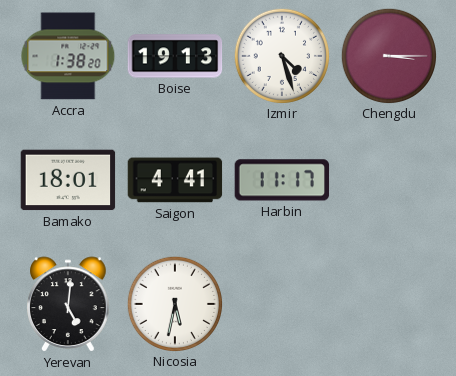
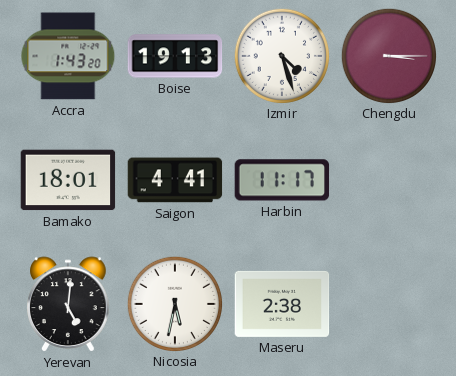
Accra: 1:38 -> 1:43 (68, 56)
Maseru: none -> 2:38 (282, 304)
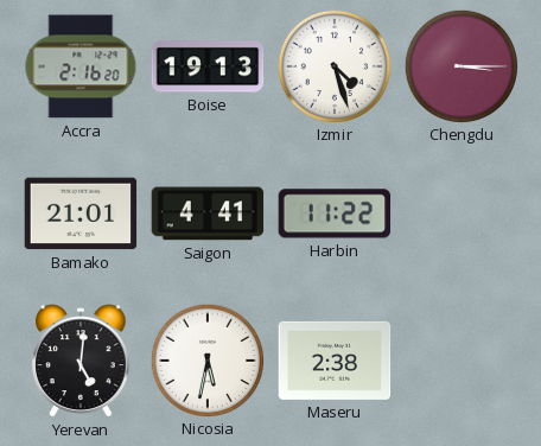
Accra: 1:43 -> 2:16 (81, 66)
Bamako: 18:01 -> 21:01 (81, 214)
Harbin: 11:17 -> 11:22 (335, 214)
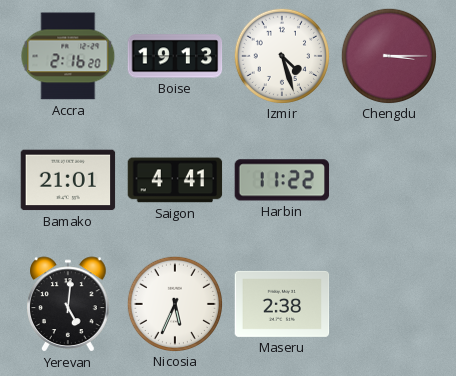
Nicosia: 5:32 -> 5:34 (174, 303)
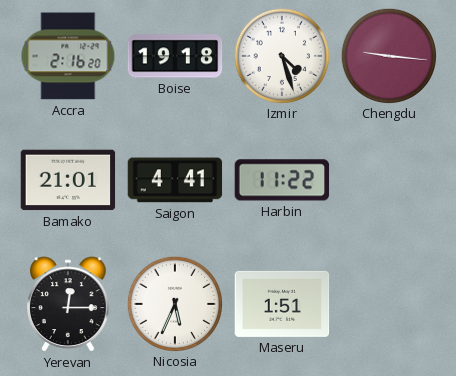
Boise: 19:13 -> 19:18 (175, 56)
Chengdu: 3:15 -> 9:16 (388, 55)
Yerevan: 5:01 -> 12:15 (68, 304)
Maseru: 2:38 -> 1:51 (282, 304)
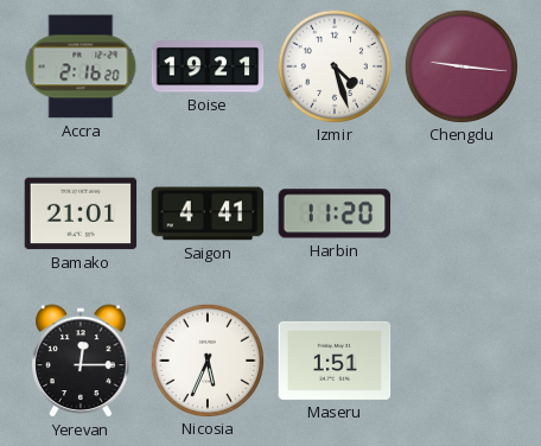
Boise: 19:18 -> 19:21 (208, 66)
Harbin: 11:22 -> 11:20 (335, 214)
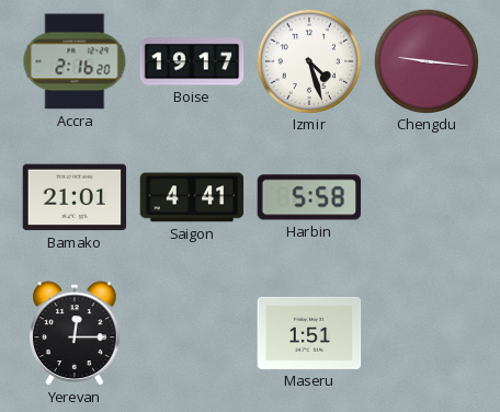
Boise: 19:21 -> 19:17 (192, 61)
Harbin: 11:20 -> 5:58 (309, 197)
Nicosia: 5:34 -> none (206, 359)
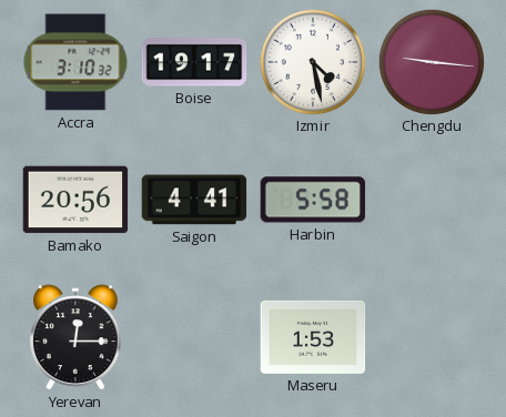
Accra: 2:16 -> 3:10 (75, 62)
Izmir: 4:27 -> 4:28 (312, 61)
Bamako: 21:01 -> 20:56 (75, 200)
Maseru: 1:51 -> 1:53 (313, 337)
